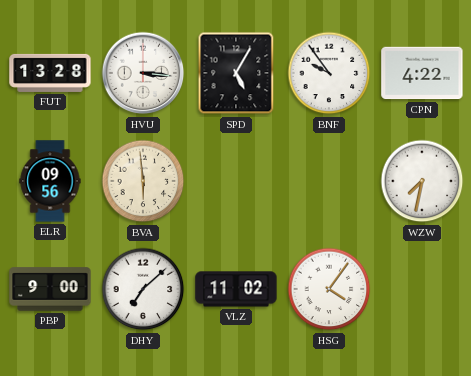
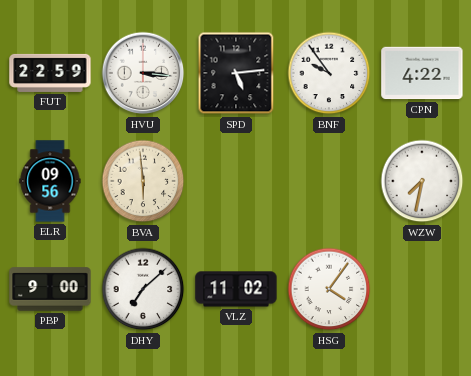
FUT: 13:28 -> 22:59 (50, 73)
SPD: 5:05 -> 5:14 (236, 73)
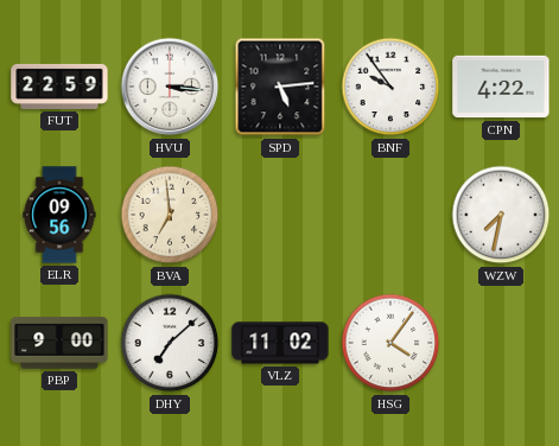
BVA: 5:59 -> 6:59 (170, 215)
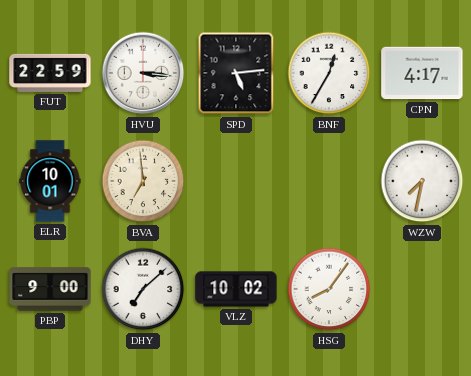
BNF: 9:54 -> 12:35 (329, 73)
CPN: 4:22 -> 4:17 (422, 73)
ELR: 09:56 -> 10:01 (50, 181)
VLZ: 11:02 -> 10:02 (236, 289)
HSG: 4:06 -> 8:06 (329, 289)
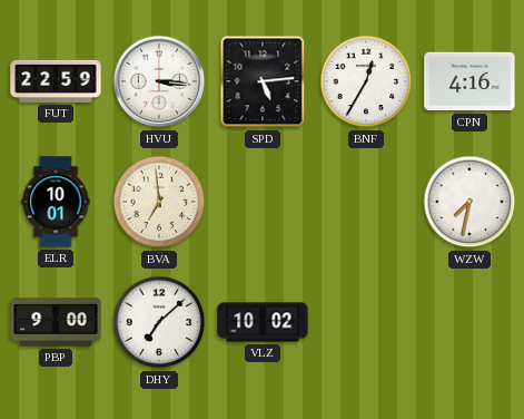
CPN: 4:17 -> 4:16 (469, 81)
HSG: 8:06 -> none (329, 289)
